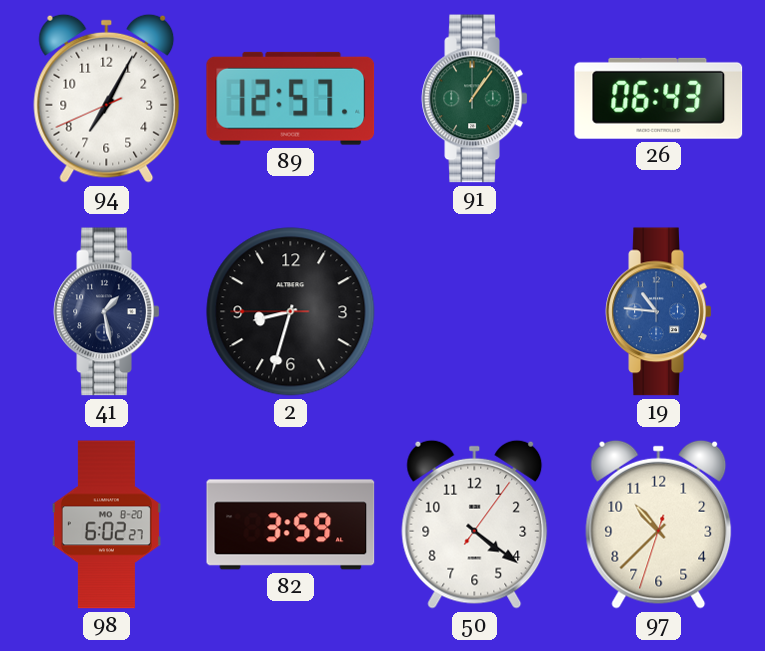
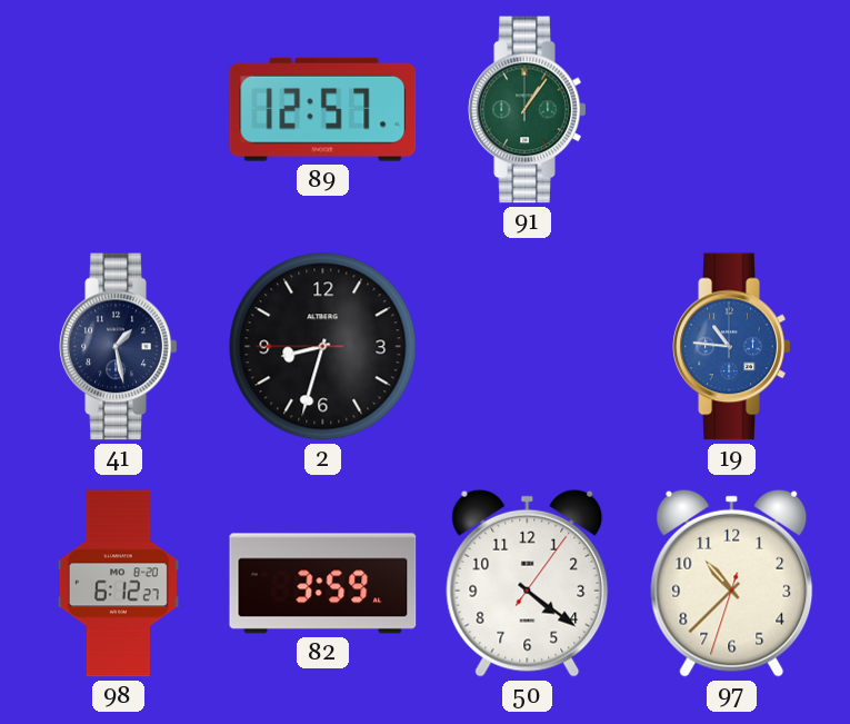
94: 7:04 -> none (107, 98)
26: 06:43 -> none (659, 98)
98: 6:02 -> 6:12 (118, 584)
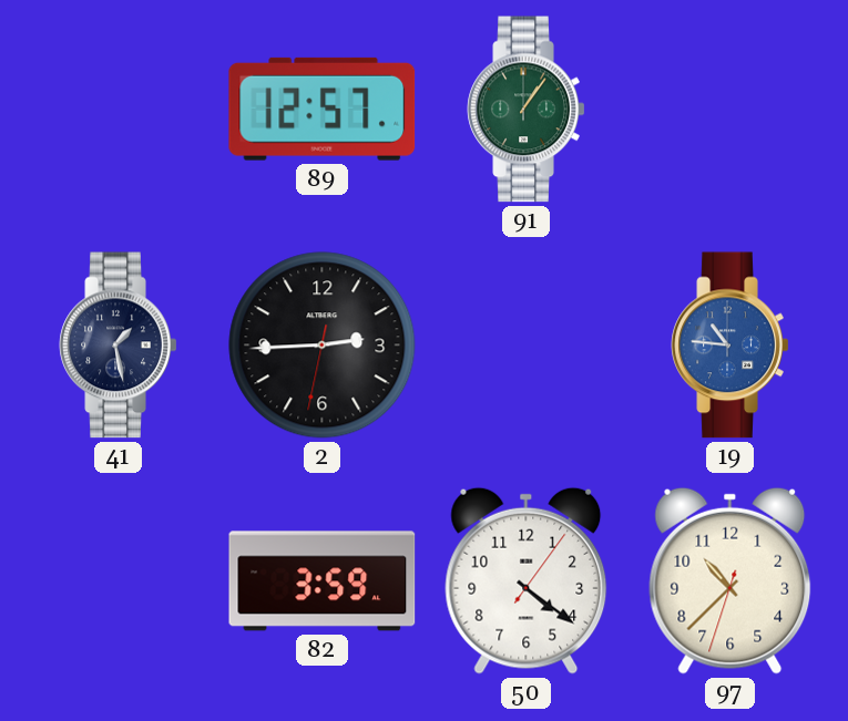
2: 8:32 -> 2:44 (323, 346)
98: 6:12 -> none (118, 584)
